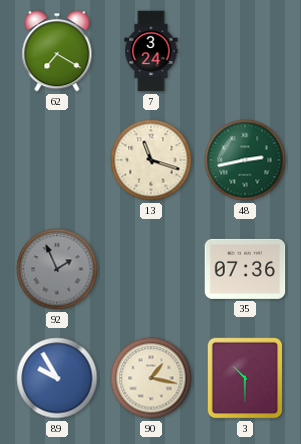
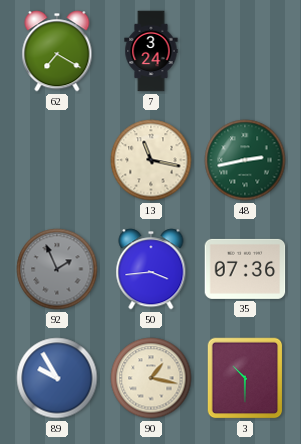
13: 11:18 -> 11:17 (151, 160)
50: none -> 3:44 (151, 269)
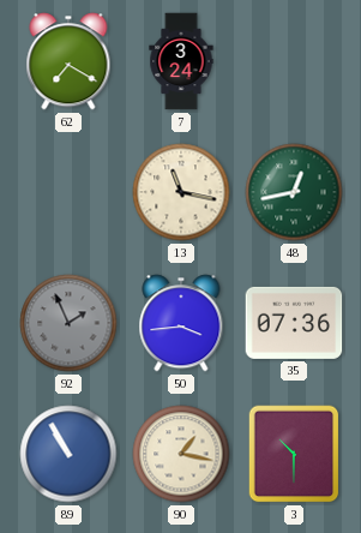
48: 2:43 -> 12:43 (294, 192)
89: 9:55 -> 10:55 (68, 454)
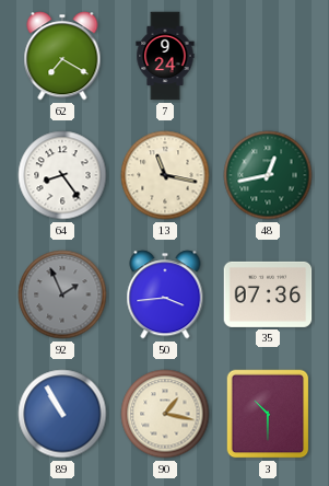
7: 3:24 -> 9:24 (165, 56)
64: none -> 8:24 (62, 175)
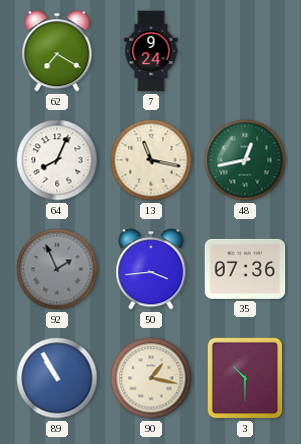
64: 8:24 -> 8:04 (57, 160)
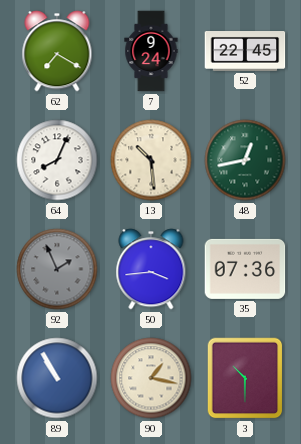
52: none -> 22:45 (245, 52)
13: 11:17 -> 10:29 (151, 160)
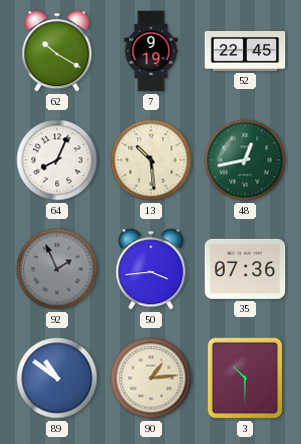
62: 7:20 -> 10:20 (57, 51)
7: 9:24 -> 9:19 (151, 51)
89: 10:55 -> 10:51 (57, 378)
90: 1:17 -> 1:14 (151, 378)
